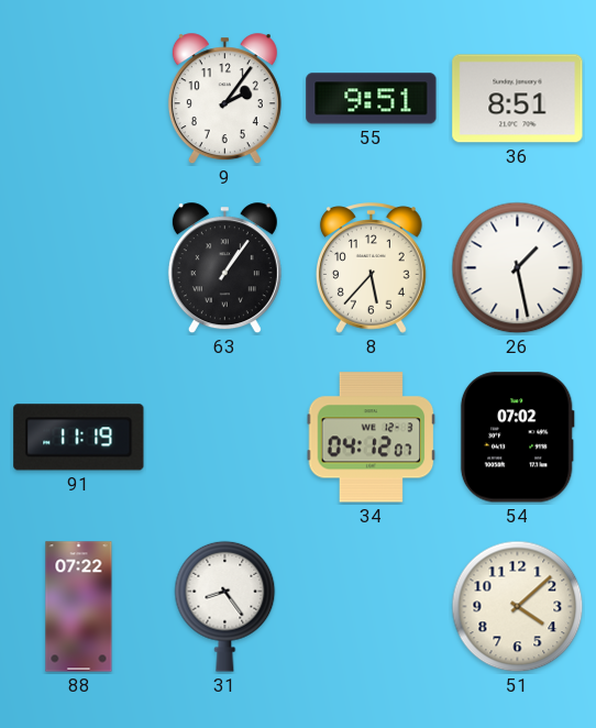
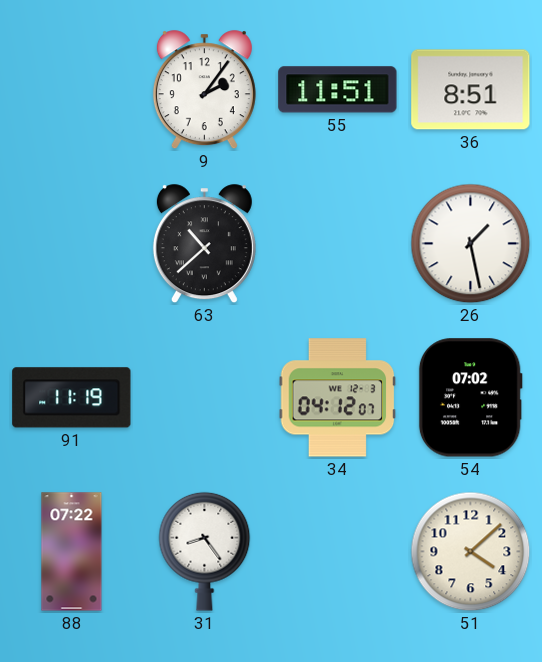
55: 9:51 -> 11:51 (338, 90)
63: 1:06 -> 10:38 (204, 244)
8: 5:37 -> none (371, 268)
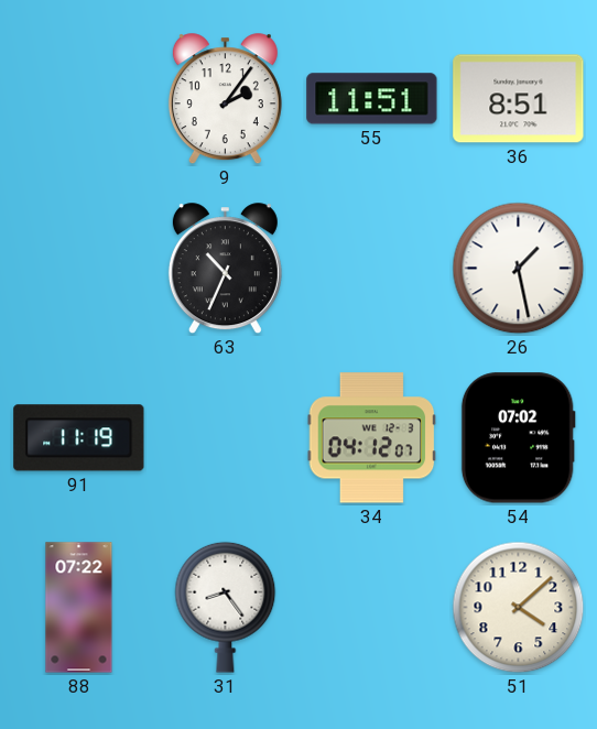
63: 10:38 -> 10:34 (225, 269)
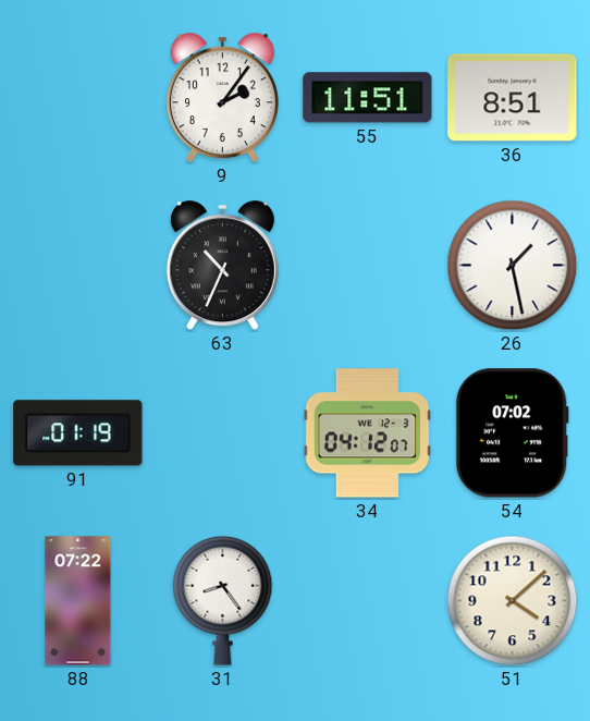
91: 11:19 -> 01:19 (78, 433)
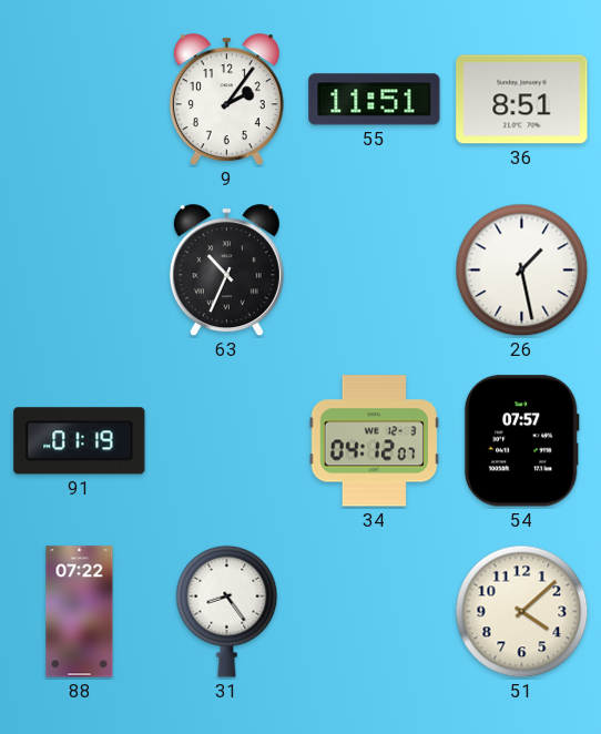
54: 07:02 -> 07:57 (521, 441)
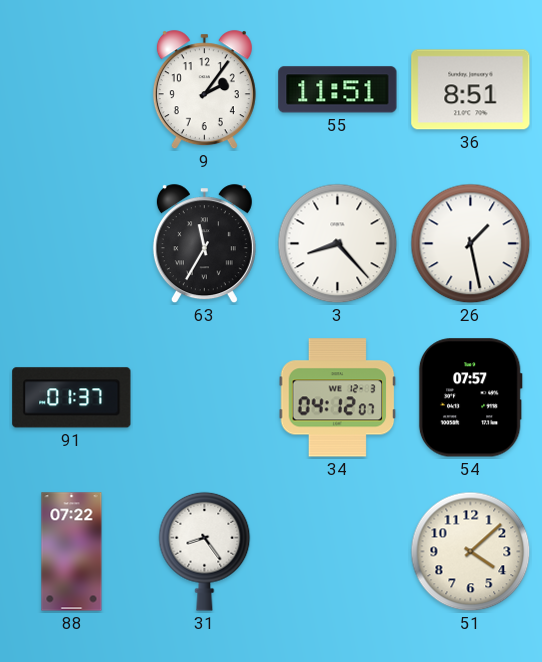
63: 10:34 -> 11:35 (204, 244)
3: none -> 8:23 (338, 244)
91: 01:19 -> 01:37 (72, 398)
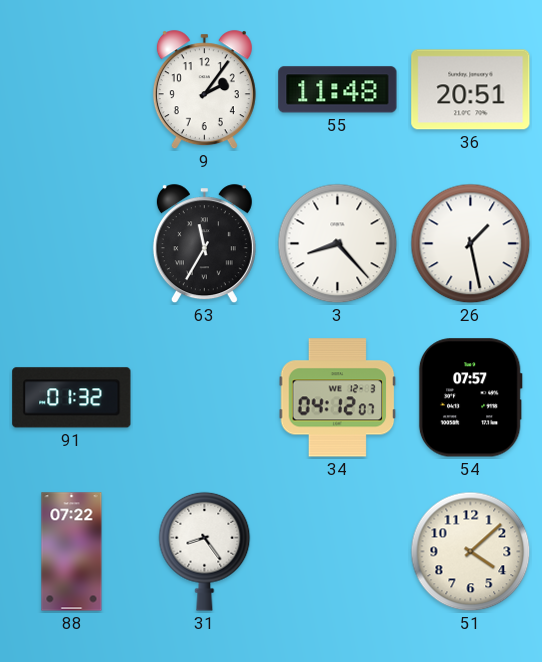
55: 11:51 -> 11:48 (338, 90)
36: 8:51 -> 20:51 (471, 90)
91: 01:37 -> 01:32 (72, 398)
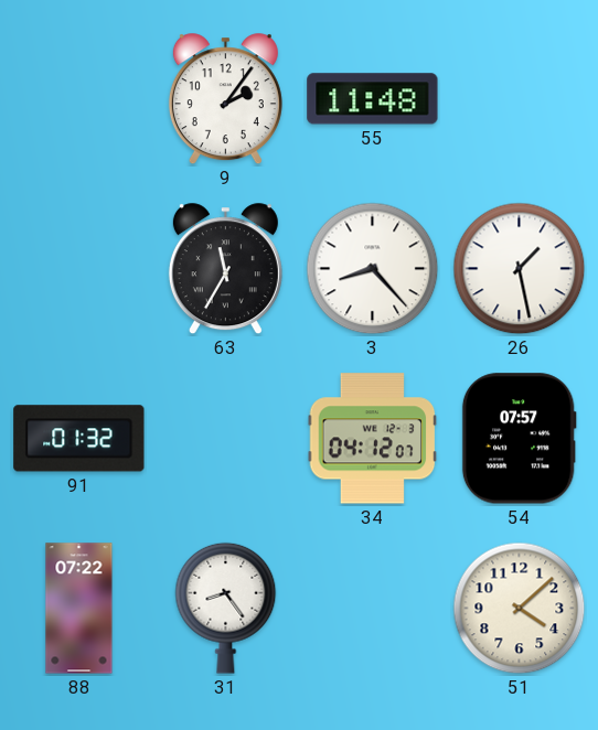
36: 20:51 -> none (471, 90)
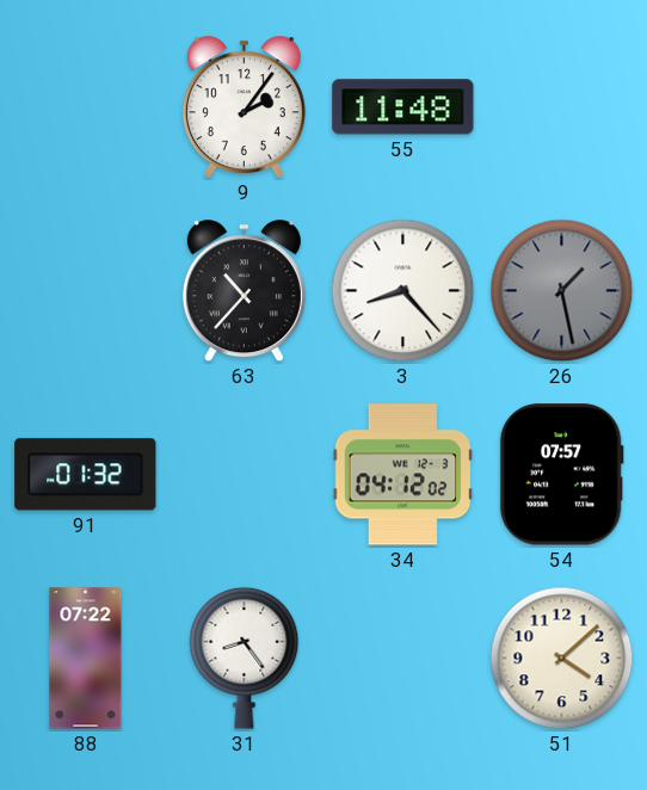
63: 11:35 -> 10:37 (244, 291)
26 dial: white -> grey (562, 291)
34: 04:12:07 -> 04:12:02 (403, 475)
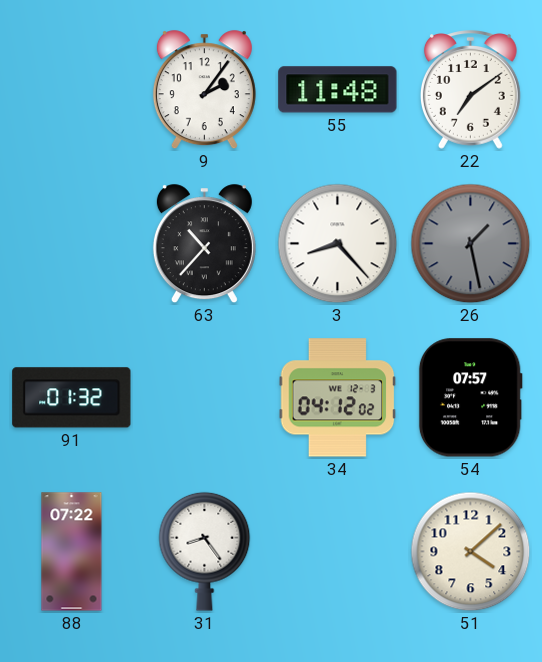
22: none -> 7:09 (470, 90)
